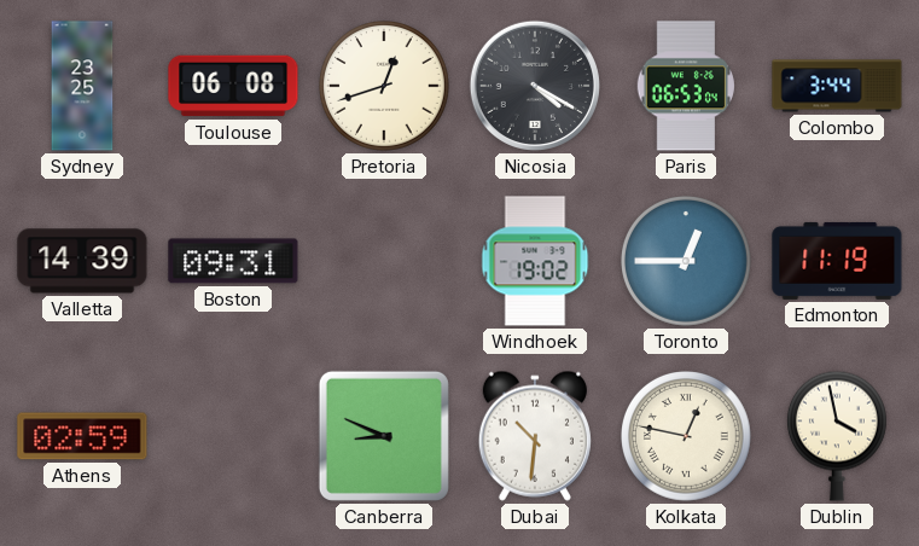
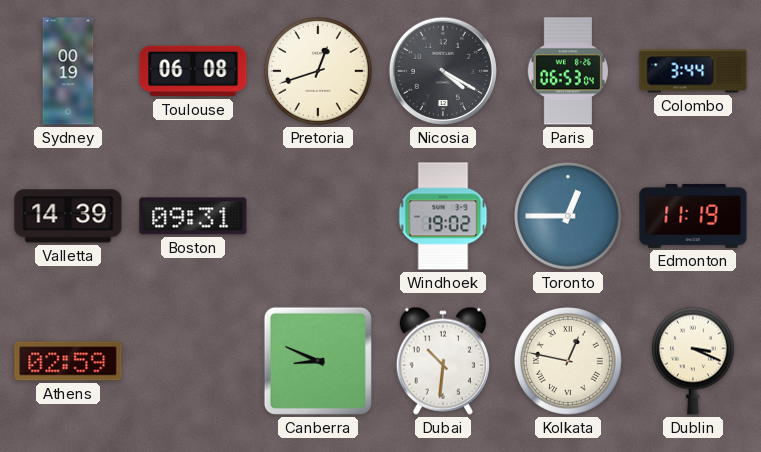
Sydney: 23:25 -> 00:19 (68, 71)
Dublin: 3:58 -> 3:19 (693, 361)
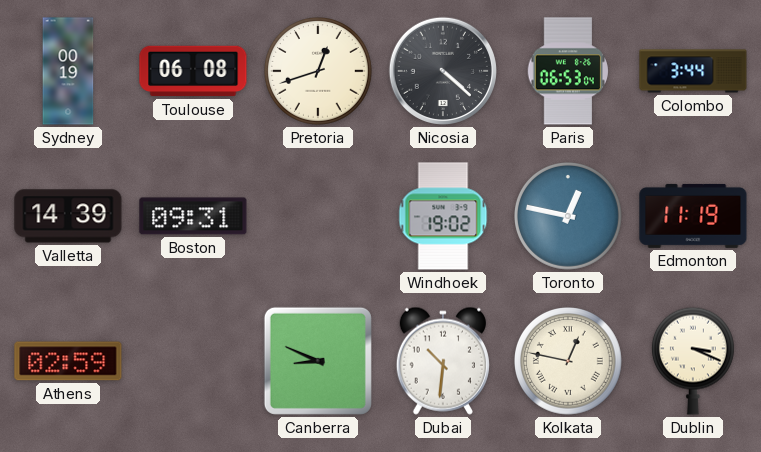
Nicosia: 4:20 -> 4:22 (443, 71)
Toronto: 12:45 -> 12:47 (569, 217)
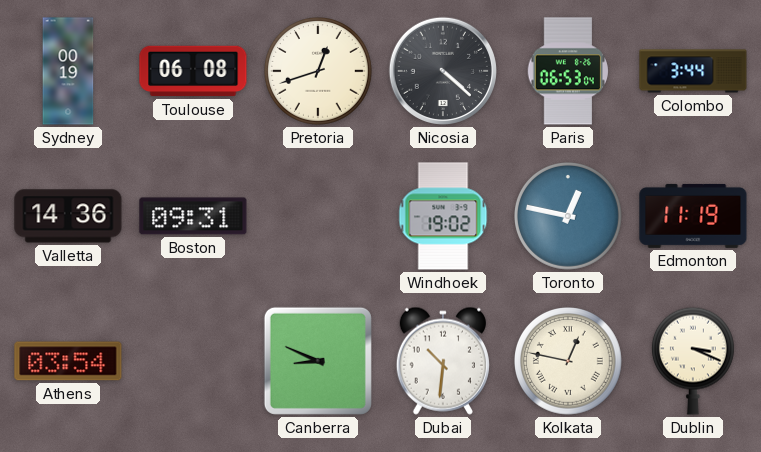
Valletta: 14:39 -> 14:36 (68, 216)
Athens: 02:59 -> 03:54 (68, 361)
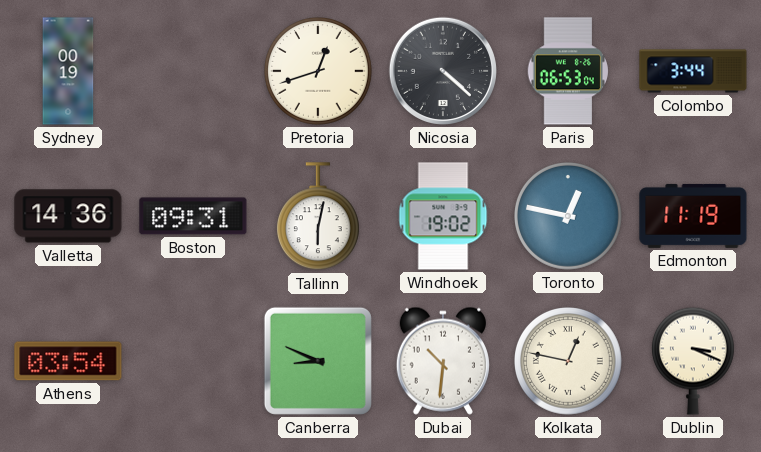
Toulouse: 06:08 -> none (193, 71)
Tallinn: none -> 6:02 (318, 217)
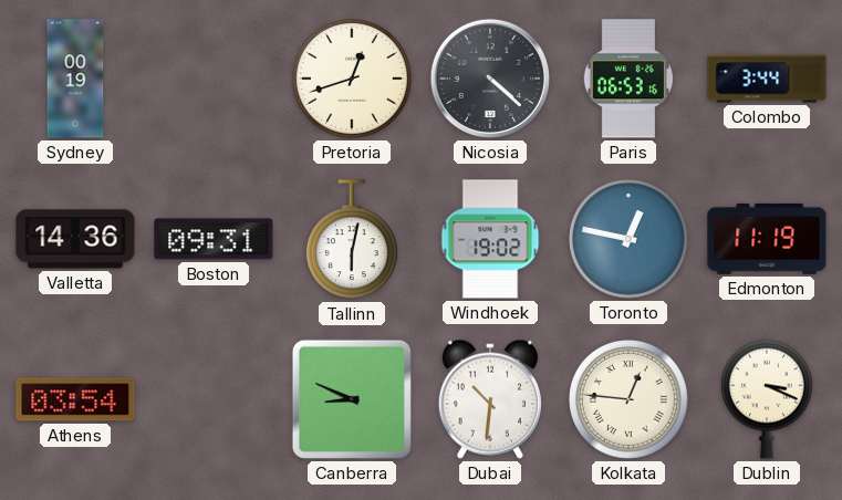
Paris: 06:53:04 -> 06:53:16 (627, 79)
Kolkata: 12:47 -> 12:46 (630, 400)
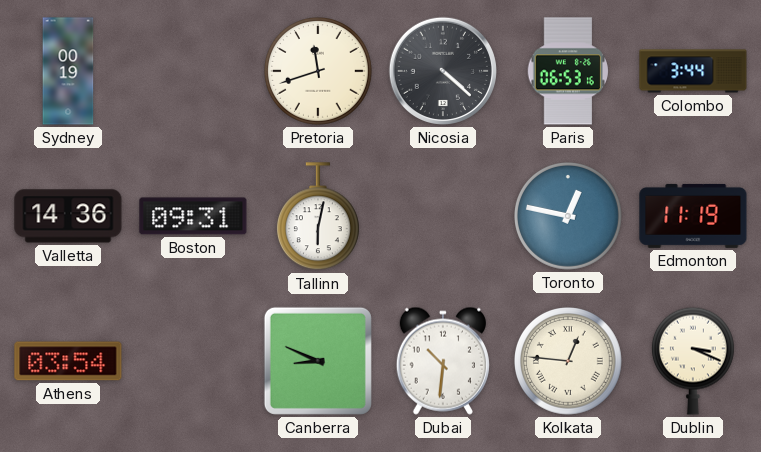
Pretoria: 12:42 -> 11:42 (319, 72)
Windhoek: 19:02 -> none (490, 239)
